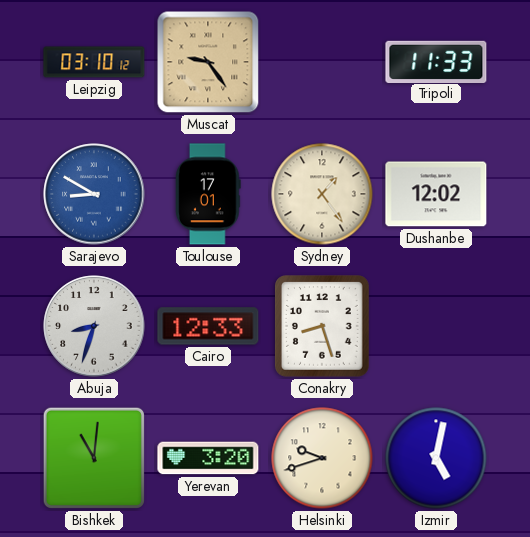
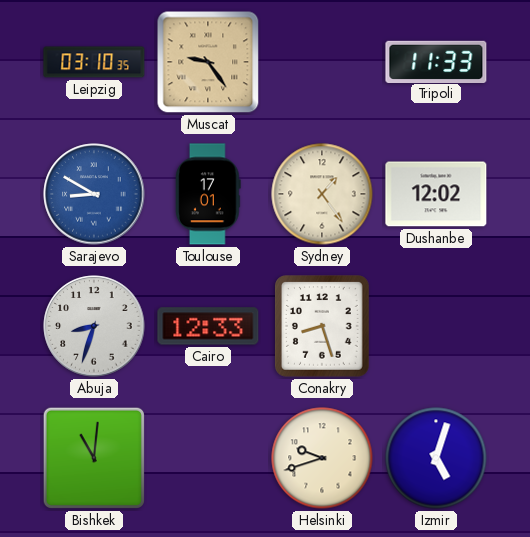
Leipzig: 03:10:12 -> 03:10:35 (94, 62)
Yerevan: 3:20 -> none (208, 458)
Izmir: 5:02 -> 5:03 (436, 458)
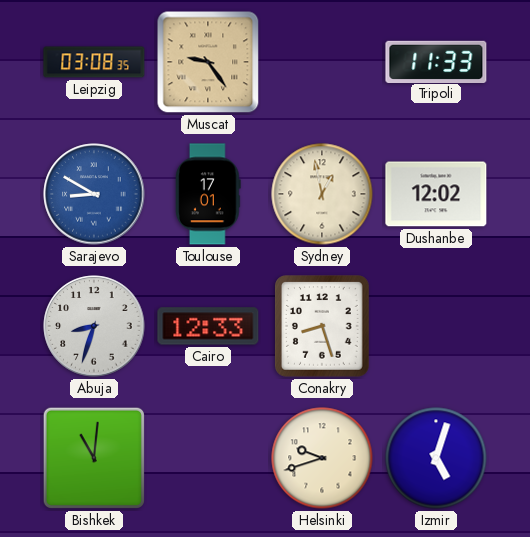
Leipzig: 03:10 -> 03:08 (94, 62)
Sydney: 1:24 -> 12:58 (322, 194)
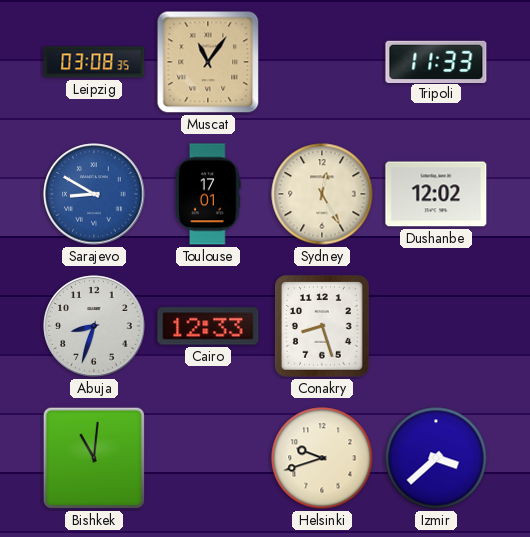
Muscat: 9:24 -> 11:06 (208, 62)
Sydney: 12:58 -> 12:25 (322, 194)
Izmir: 5:03 -> 3:38 (436, 458)
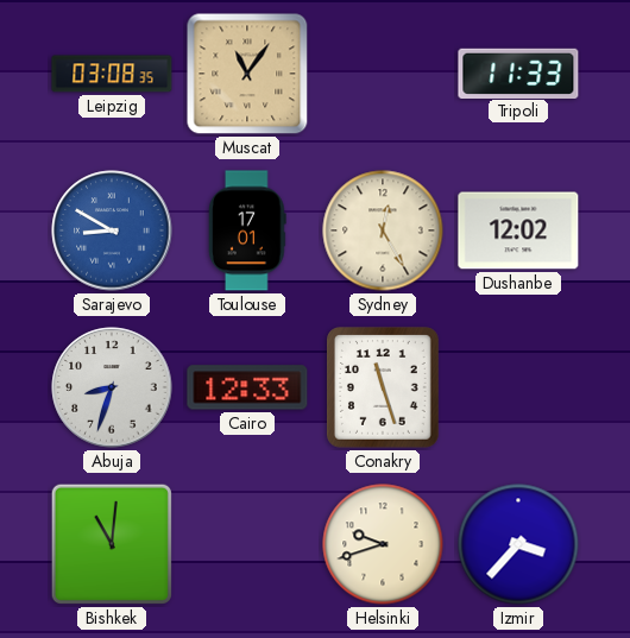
Conakry: 8:27 -> 11:27 (384, 389)
Izmir: 3:38 -> 3:37 (518, 544)
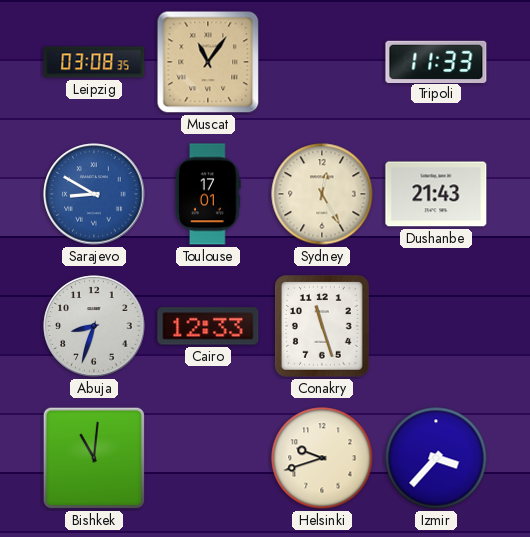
Dushanbe: 12:02 -> 21:43 (436, 194)
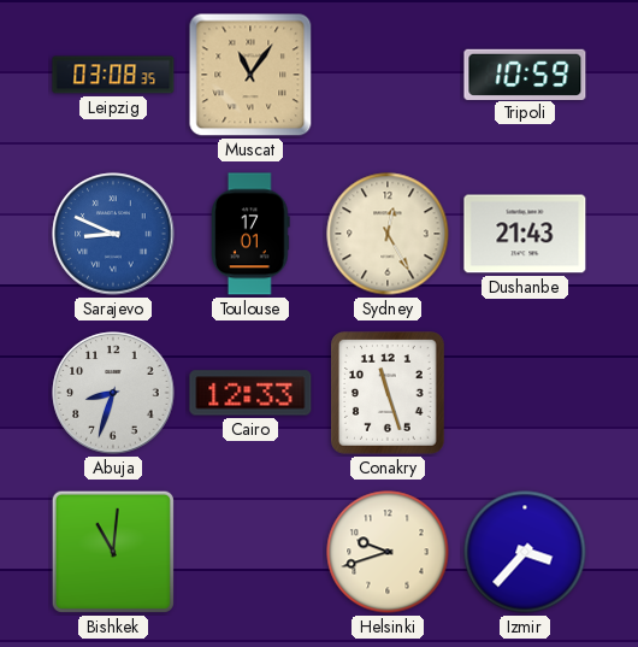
Tripoli: 11:33 -> 10:59 (525, 73)
Sarajevo: 8:50 -> 8:49 (113, 234)
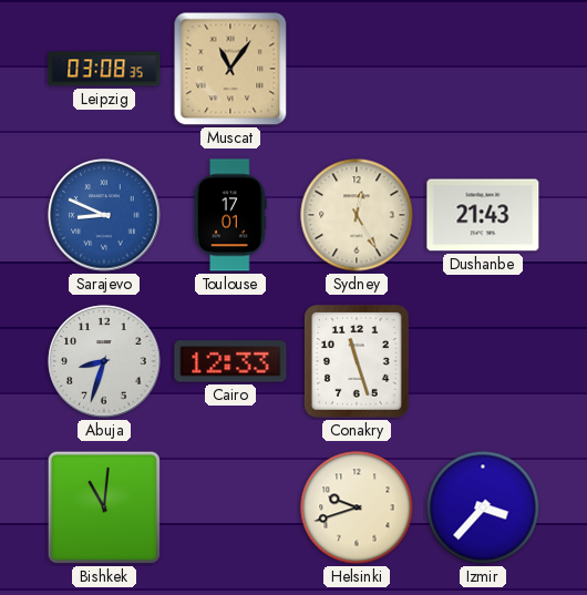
Tripoli: 10:59 -> none (525, 73)
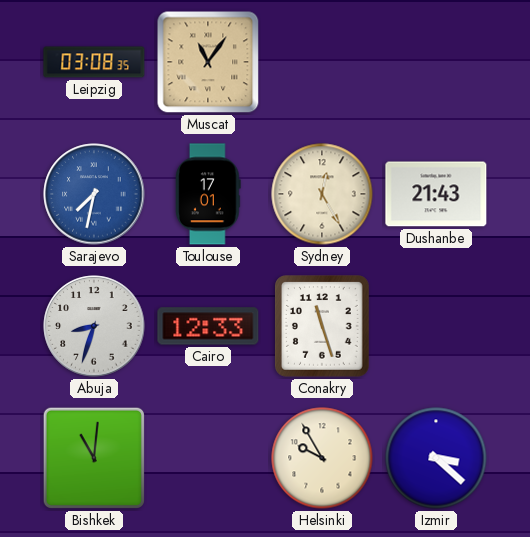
Sarajevo: 8:49 -> 7:32 (94, 194)
Helsinki: 9:42 -> 9:55 (322, 458)
Izmir: 3:37 -> 3:22 (436, 458)
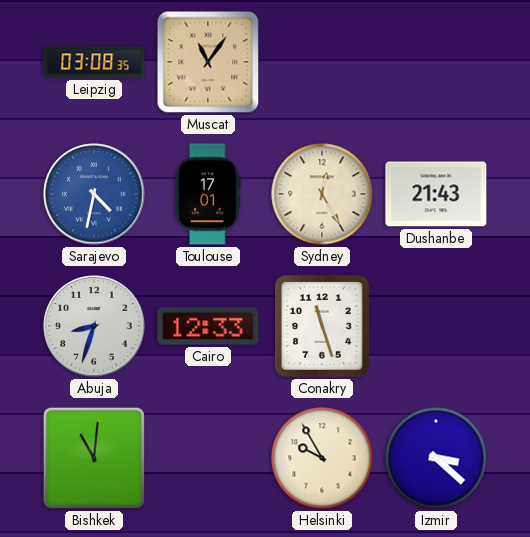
Sarajevo: 7:32 -> 4:32 (94, 194)
